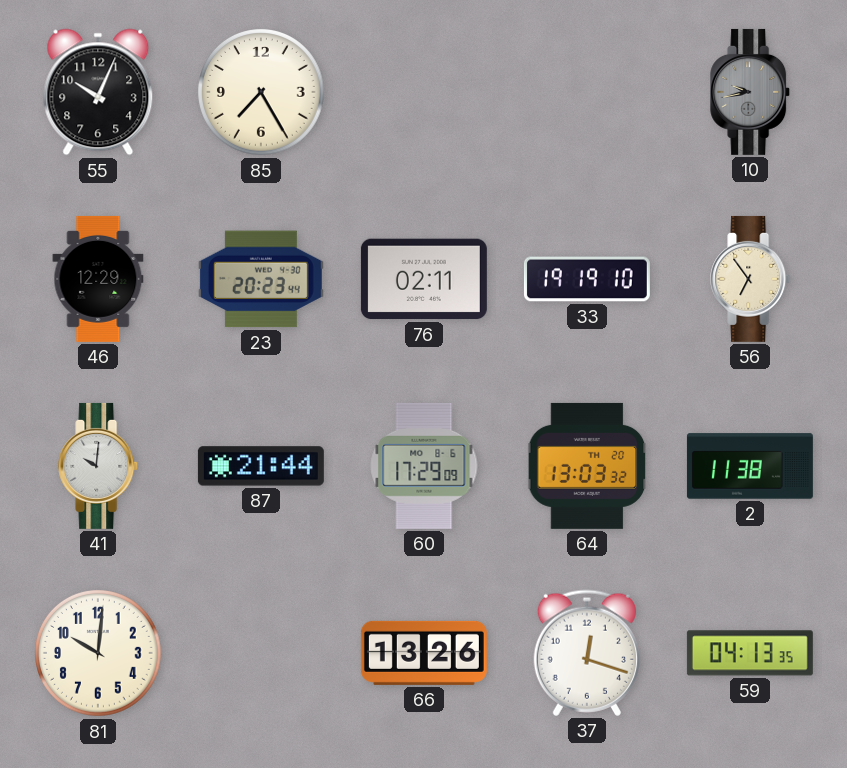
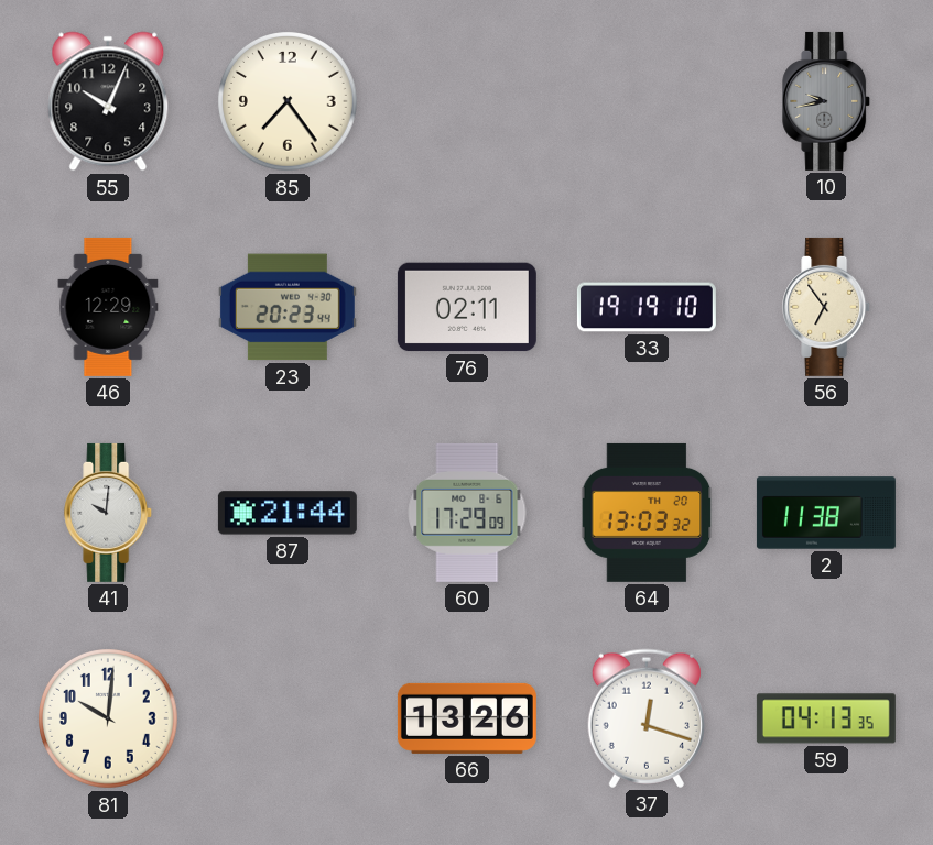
85: 7:25 -> 7:24 (289, 102)
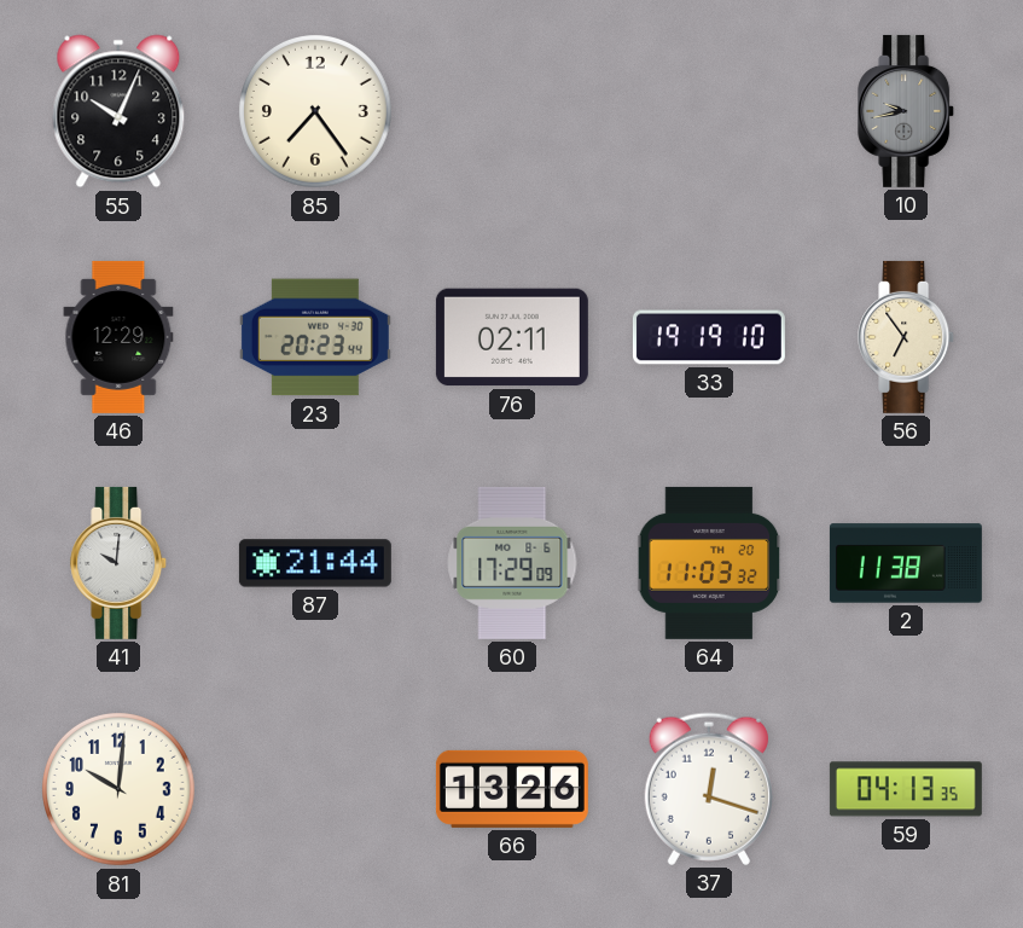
64: 13:03 -> 11:03 (709, 563)
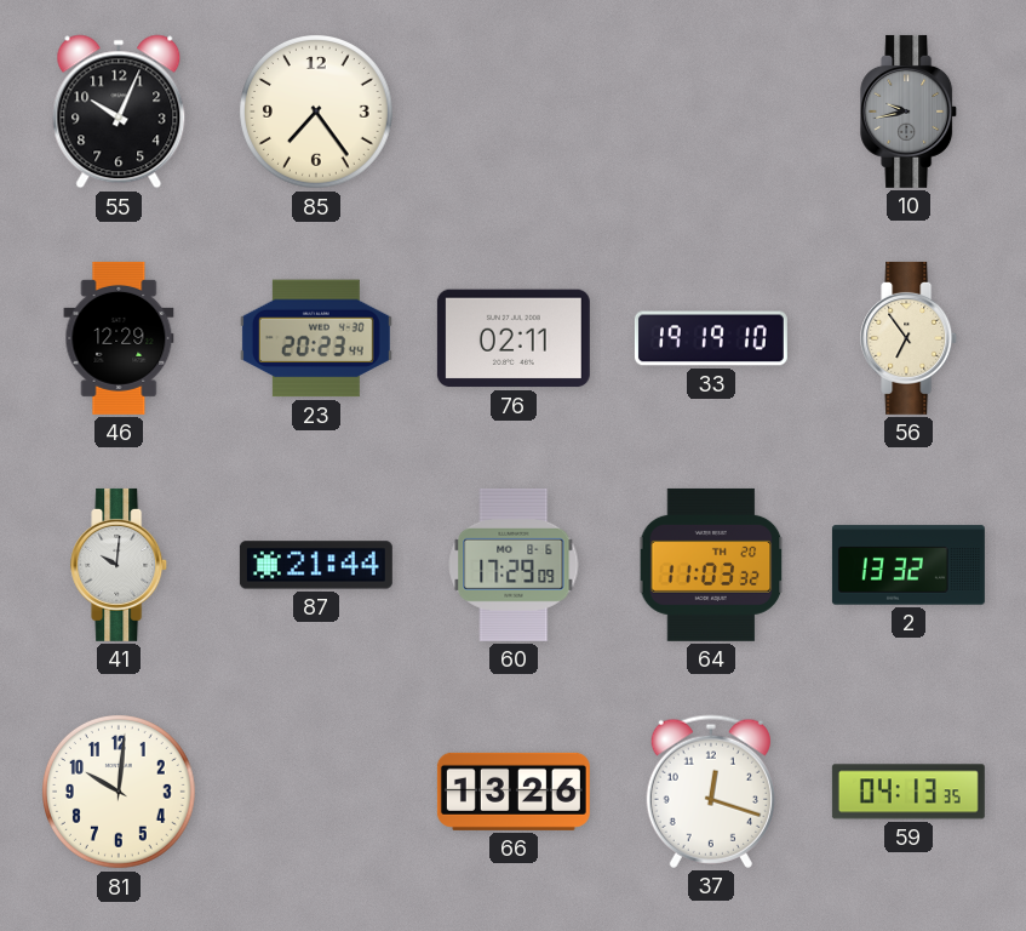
2: 11:38 -> 13:32 (909, 565)
